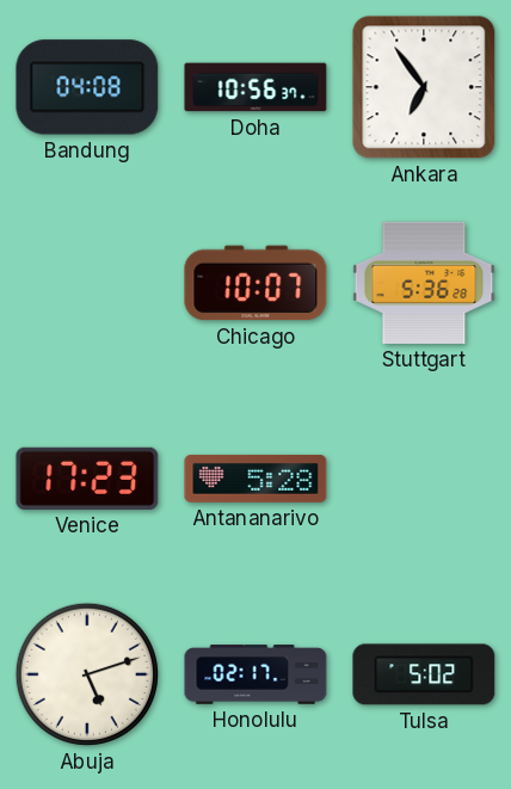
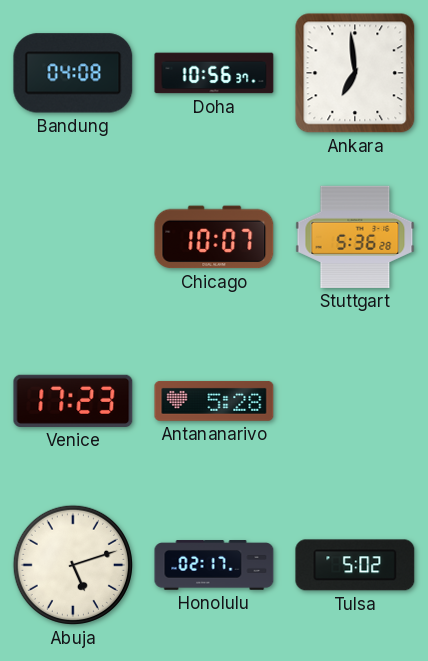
Ankara: 6:54 -> 6:59 (355, 73)
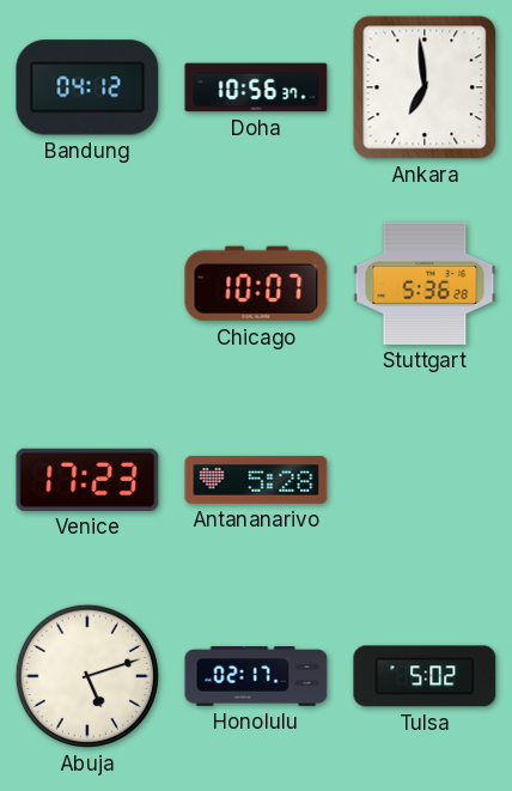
Bandung: 04:08 -> 04:12 (87, 87)
